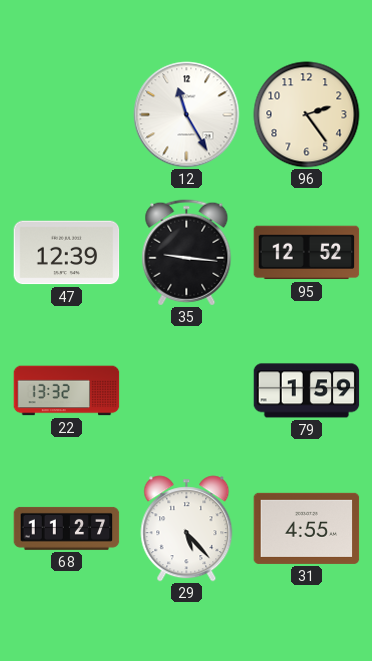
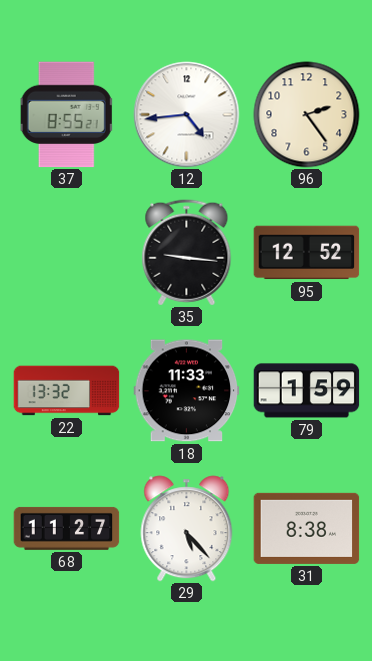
37: none -> 8:55 (66, 115)
12: 11:25 -> 4:44 (187, 115)
47: 12:39 -> none (67, 253)
18: none -> 11:33 (187, 391)
31: 4:55 -> 8:38 (307, 528)
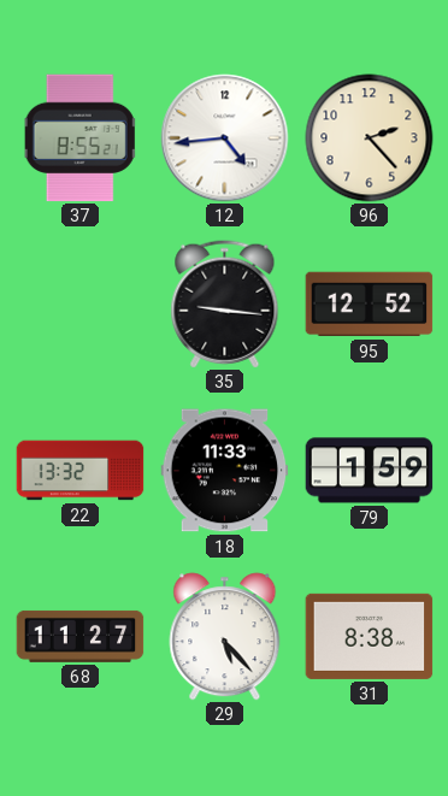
96: 2:24 -> 2:23 (370, 138)
